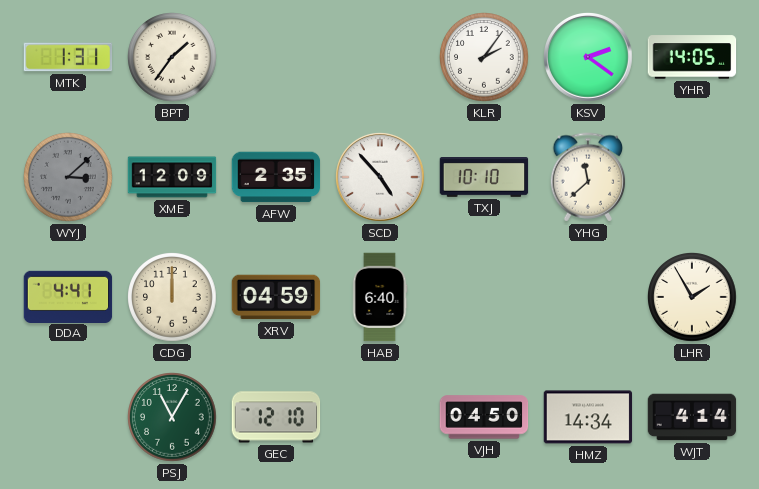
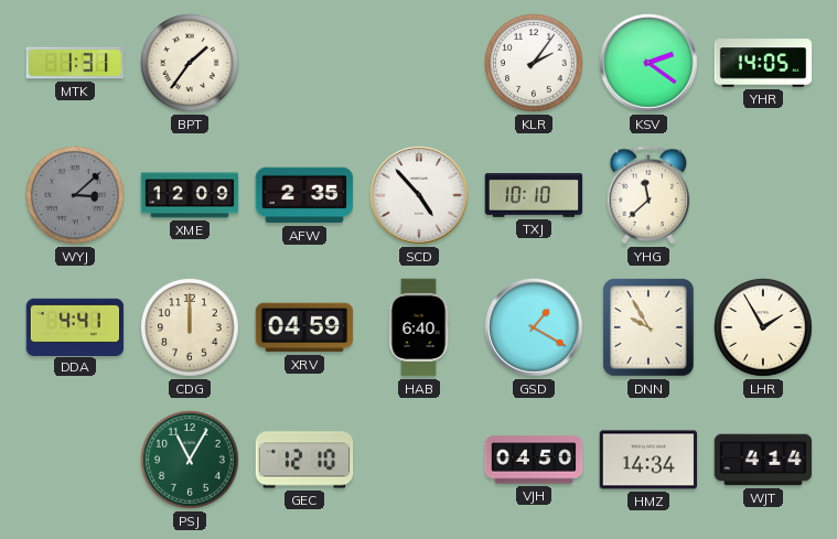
GSD: none -> 1:20 (535, 328)
DNN: none -> 9:55 (648, 327)
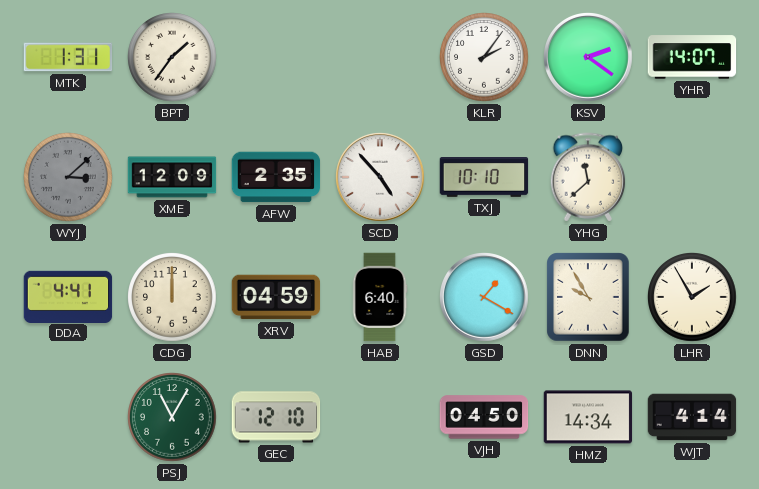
YHR: 14:05 -> 14:07 (692, 57)
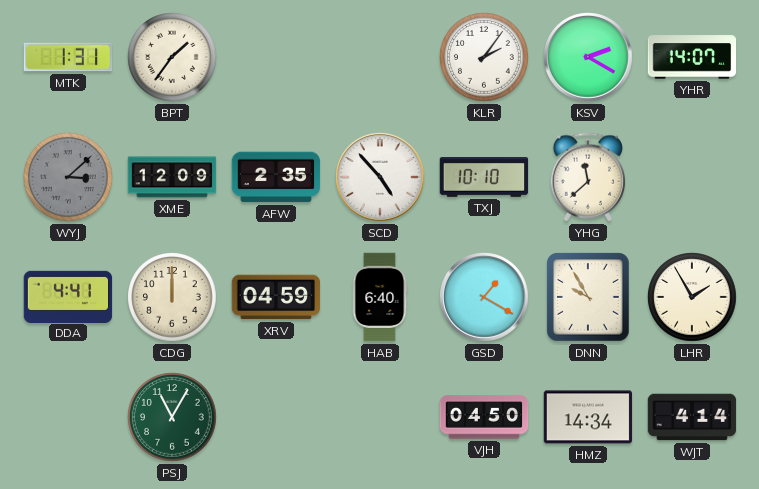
KSV: 2:21 -> 2:20 (589, 58)
GEC: 12:10 -> none (276, 417)
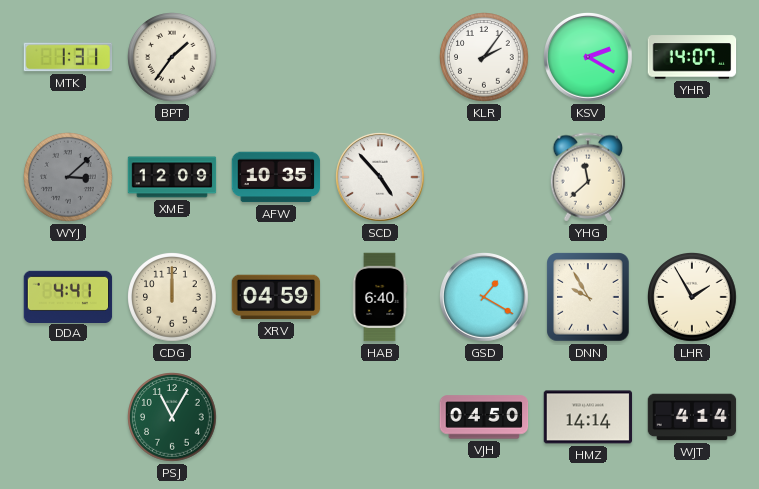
AFW: 2:35 -> 10:35 (276, 177)
TXJ: 10:10 -> none (484, 178)
HMZ: 14:34 -> 14:14 (588, 417)
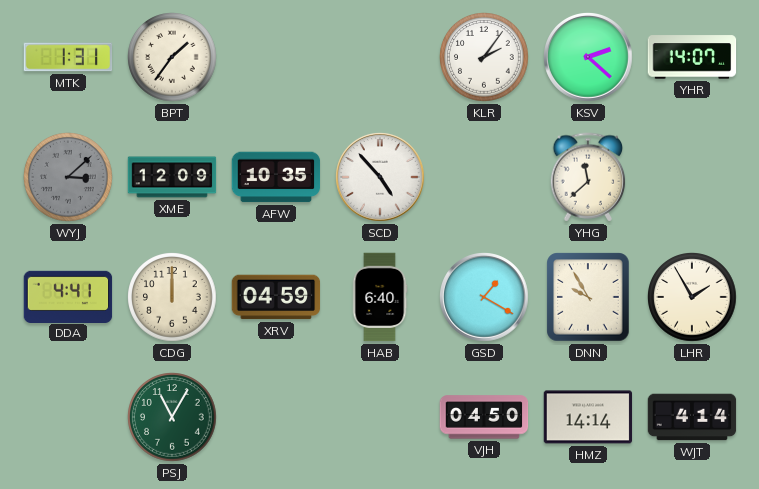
KSV: 2:20 -> 2:22 (589, 58)
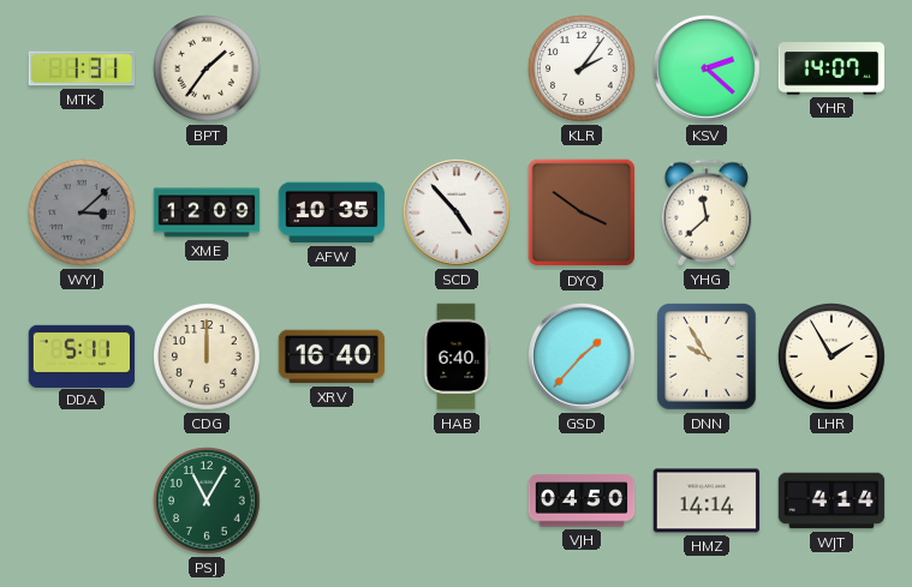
DYQ: none -> 3:51 (582, 212)
DDA: 4:41 -> 5:11 (82, 355)
XRV: 04:59 -> 16:40 (332, 357)
GSD: 1:20 -> 1:37 (583, 358)
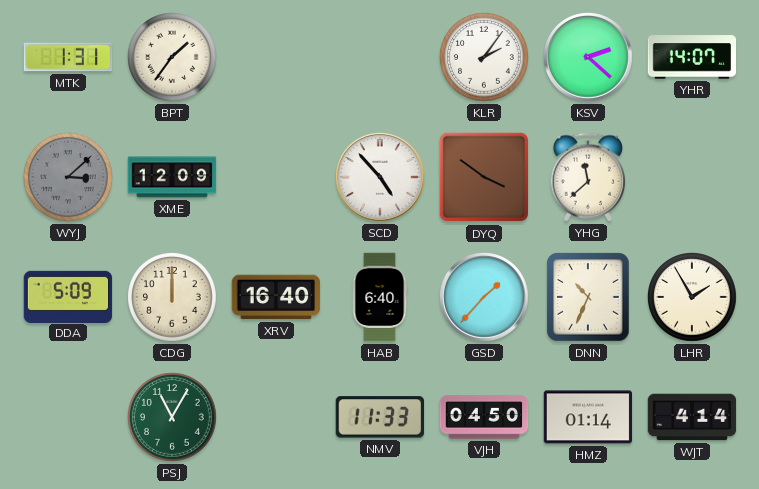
AFW: 10:35 -> none (332, 212)
DDA: 5:11 -> 5:09 (68, 296)
DNN: 9:55 -> 10:34 (588, 297)
NMV: none -> 11:33 (380, 417)
HMZ: 14:14 -> 01:14 (588, 417)
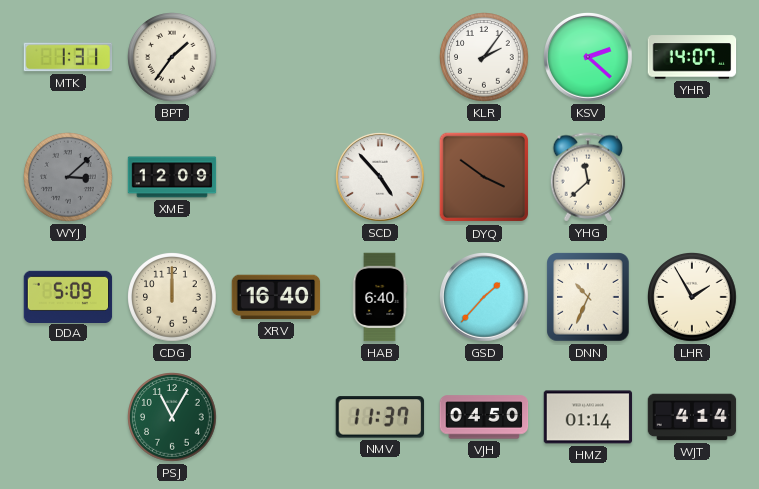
NMV: 11:33 -> 11:37 (380, 417)
